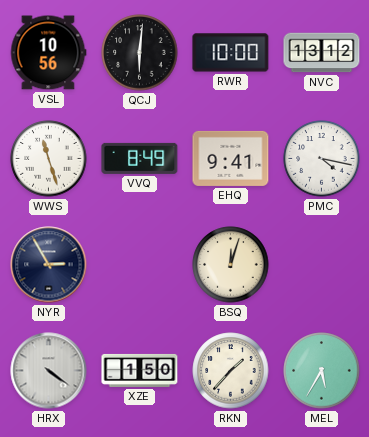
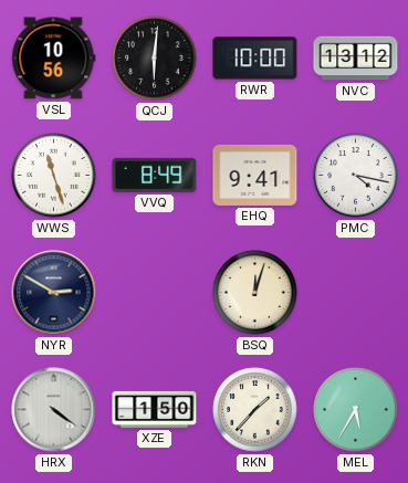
NYR: 2:55 -> 2:50 (54, 293)
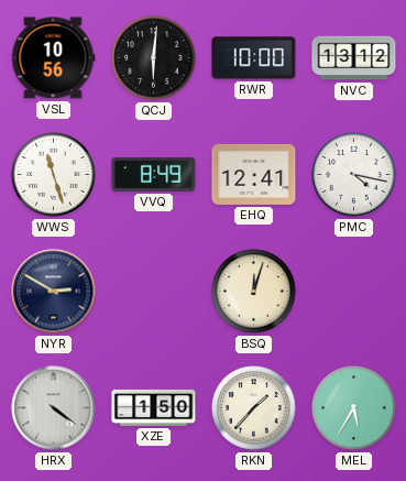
EHQ: 9:41 -> 12:41 (254, 174)
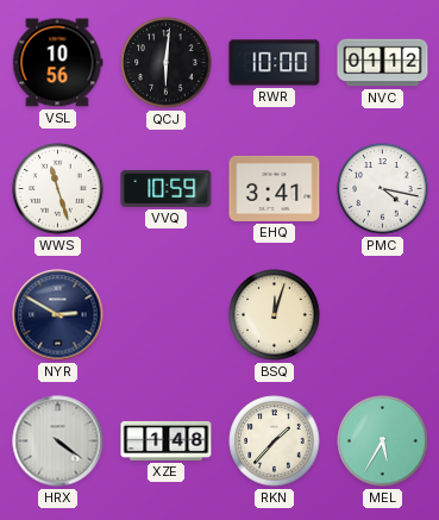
NVC: 13:12 -> 01:12 (383, 63)
VVQ: 8:49 -> 10:59 (167, 188)
EHQ: 12:41 -> 3:41 (275, 188)
XZE: 1:50 -> 1:48 (167, 440)
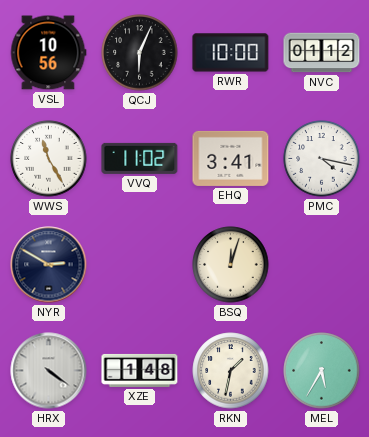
QCJ: 6:01 -> 6:04 (140, 53)
WWS: 11:27 -> 11:25 (49, 159)
VVQ: 10:59 -> 11:02 (140, 158)
RKN: 1:37 -> 1:32 (231, 371)
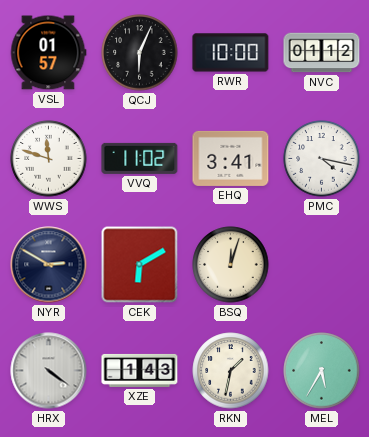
VSL: 10:56 -> 01:57 (48, 53)
WWS: 11:25 -> 11:48 (49, 159)
CEK: none -> 6:10 (140, 265)
XZE: 1:48 -> 1:43 (140, 370)
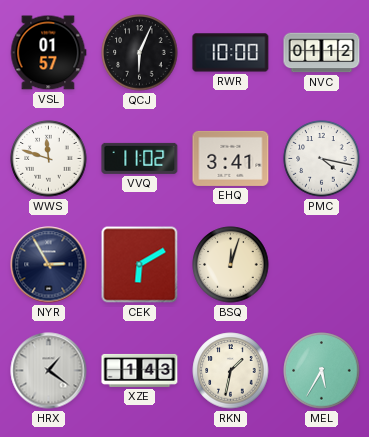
NYR: 2:50 -> 2:55 (49, 265)
HRX: 4:21 -> 1:21 (49, 371)
